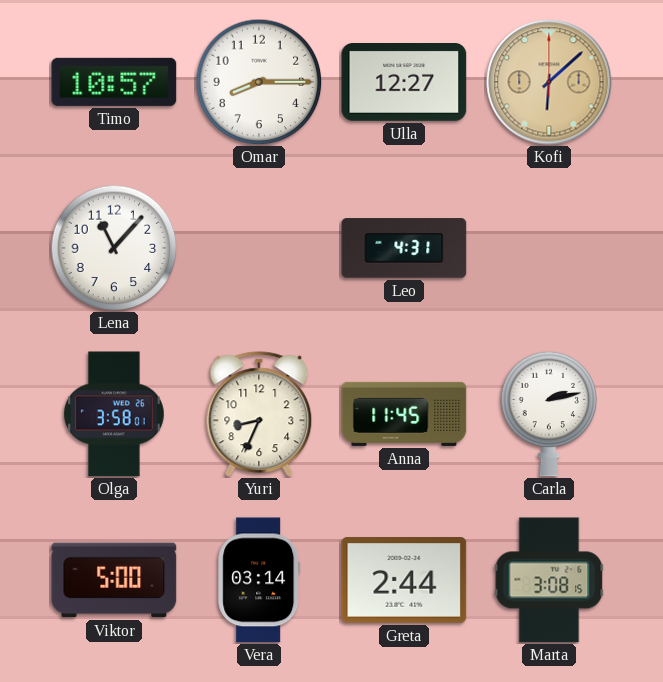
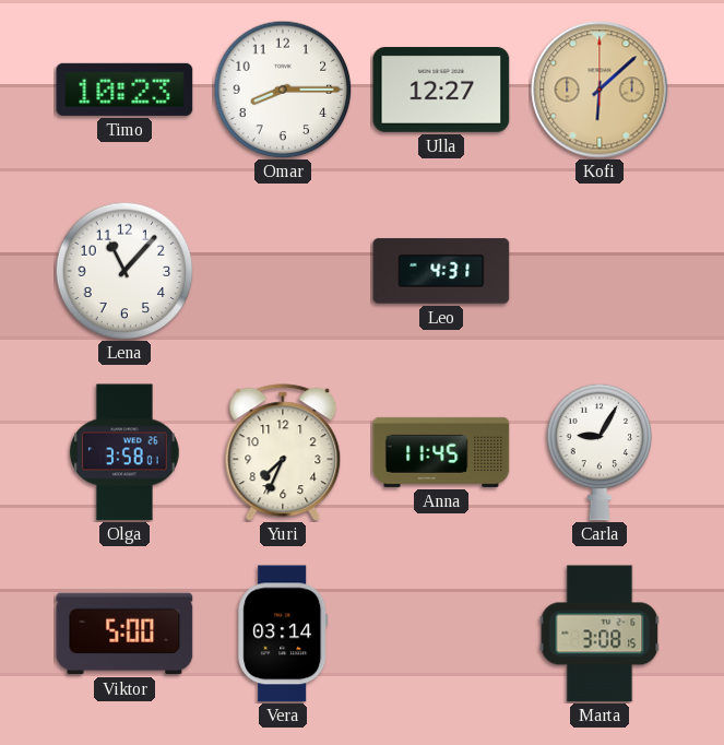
Timo: 10:57 -> 10:23 (124, 90)
Yuri: 8:34 -> 7:34 (283, 452)
Carla: 2:13 -> 9:05 (600, 452)
Greta: 2:44 -> none (404, 580)
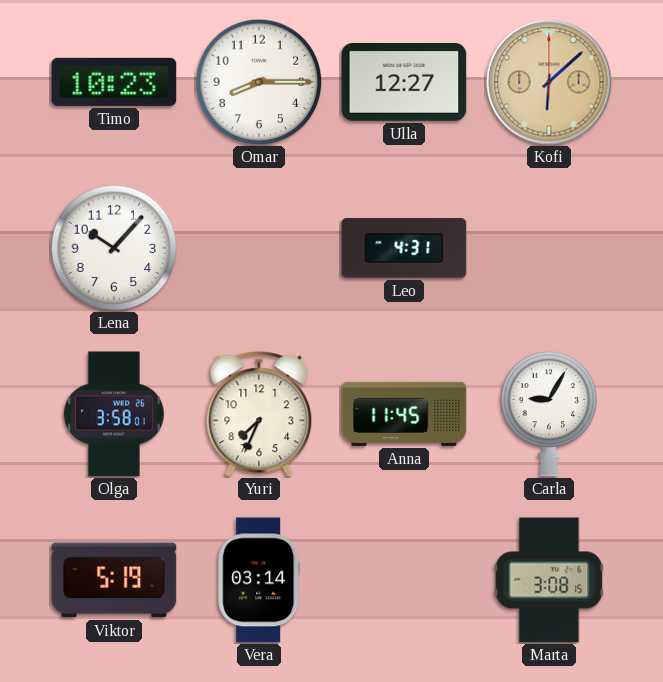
Lena: 11:07 -> 10:07 (114, 248)
Viktor: 5:00 -> 5:19 (114, 580)
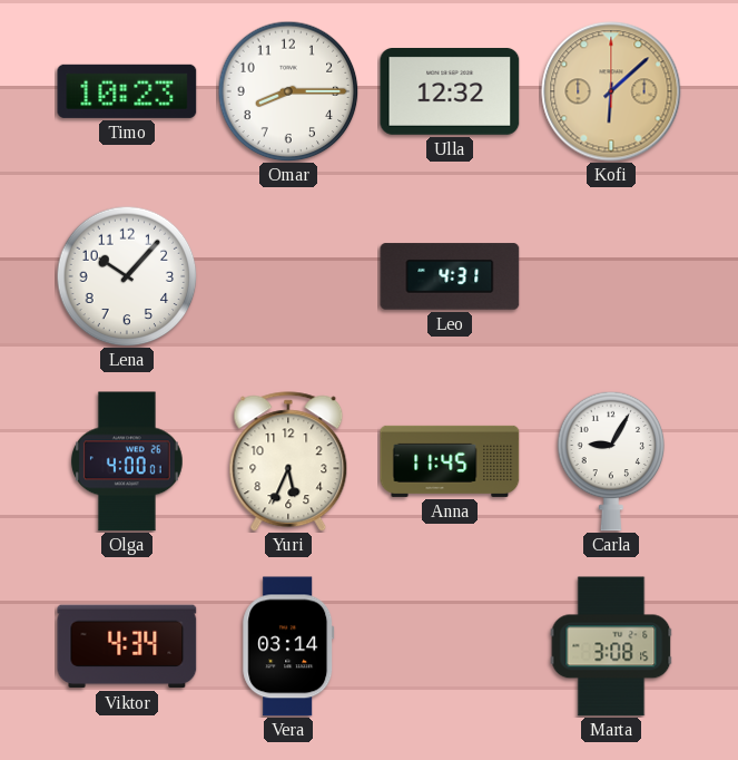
Ulla: 12:27 -> 12:32 (450, 92)
Olga: 3:58 -> 4:00 (127, 461)
Yuri: 7:34 -> 5:34 (288, 461)
Viktor: 5:19 -> 4:34 (127, 646)
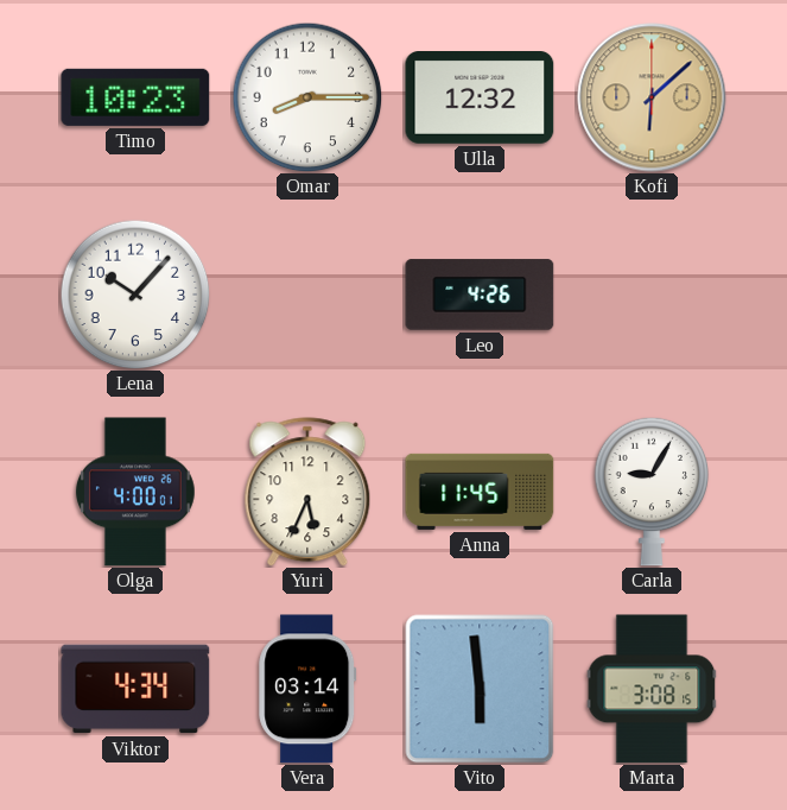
Leo: 4:31 -> 4:26 (480, 295)
Vito: none -> 5:59 (480, 689)
